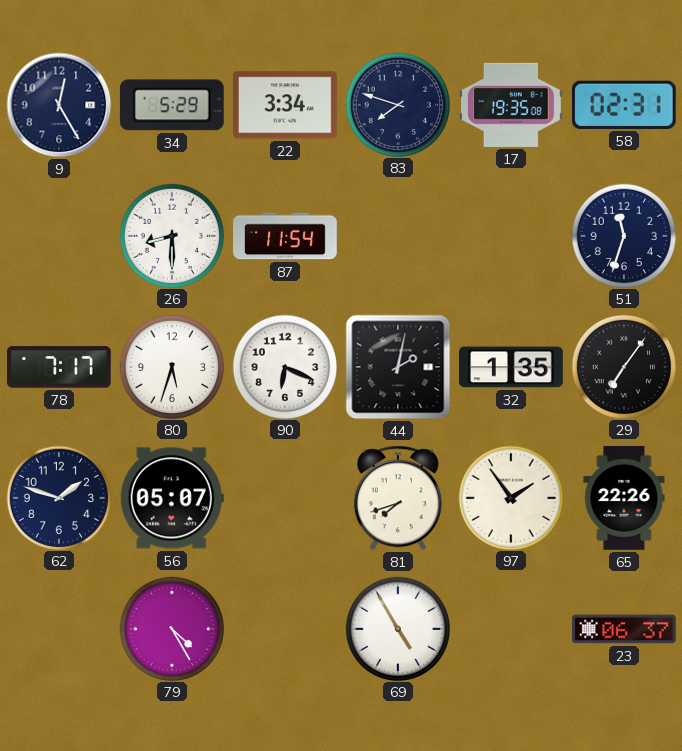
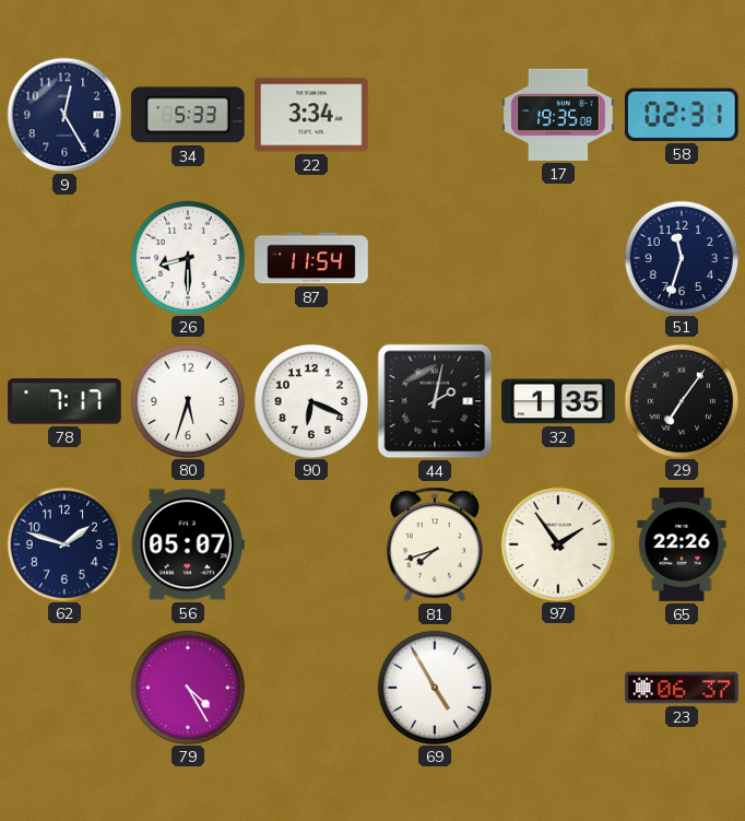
34: 5:29 -> 5:33 (188, 115)
83: 7:48 -> none (397, 104)
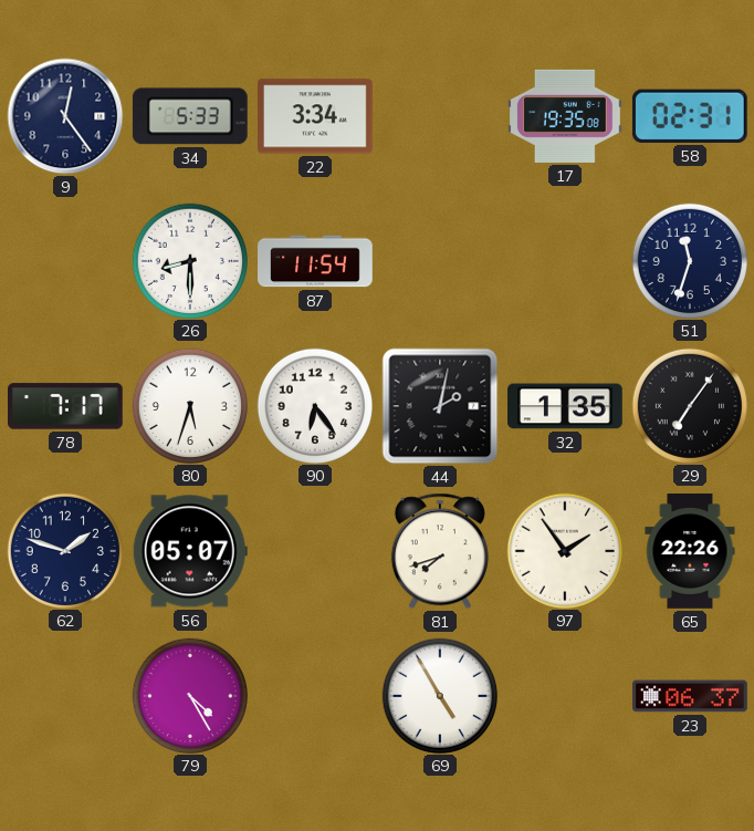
9: 12:25 -> 12:24 (65, 116)
90: 6:19 -> 6:24 (314, 405)
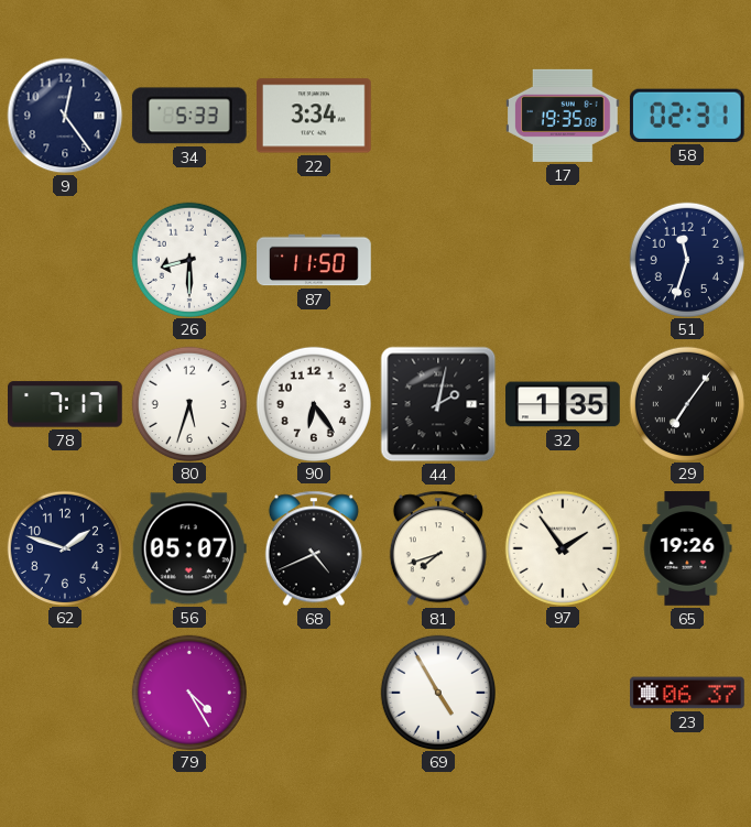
87: 11:54 -> 11:50 (314, 260)
68: none -> 4:41 (314, 548)
65: 22:26 -> 19:26 (687, 548)
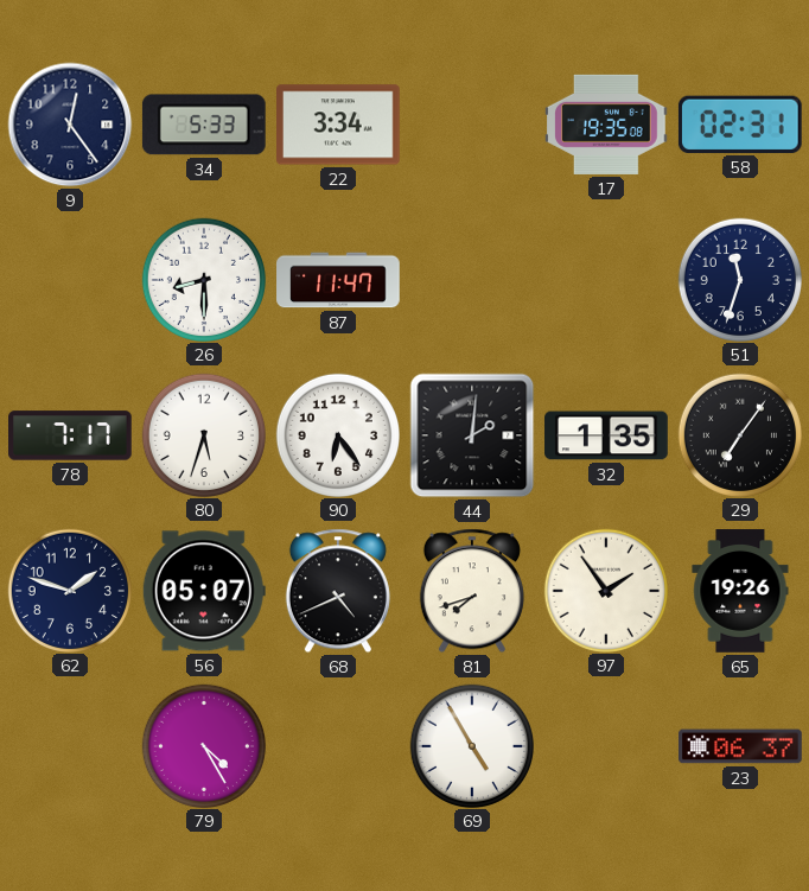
87: 11:50 -> 11:47 (338, 280)
44: 2:02 -> 2:01 (472, 435)
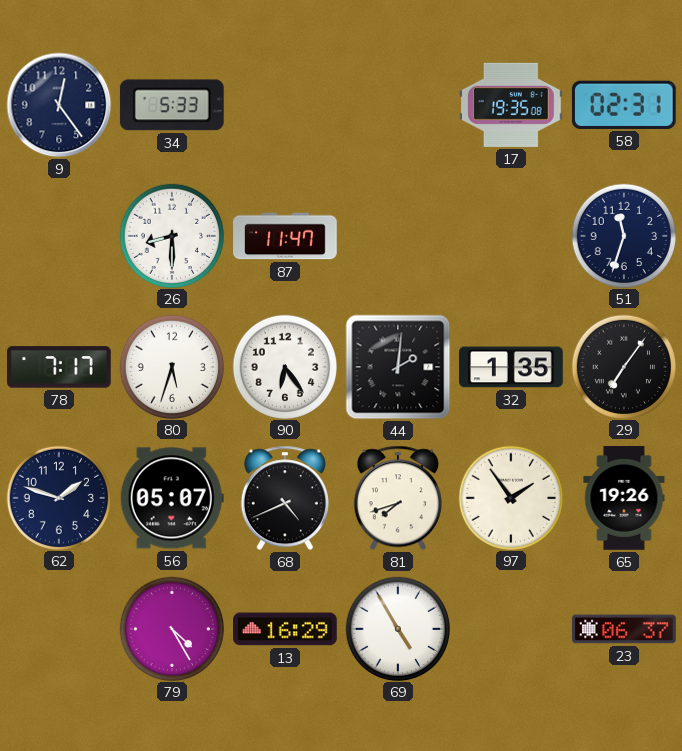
22: 3:34 -> none (339, 125)
13: none -> 16:29 (286, 629)
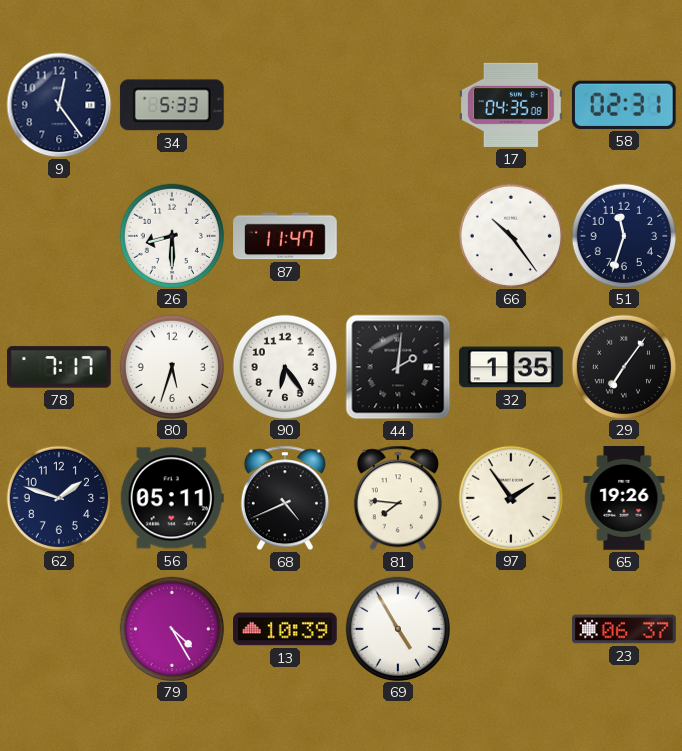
17: 19:35 -> 04:35 (512, 105)
66: none -> 10:24 (510, 235)
56: 05:07 -> 05:11 (172, 498)
81: 7:42 -> 7:46 (398, 498)
13: 16:29 -> 10:39 (286, 629)
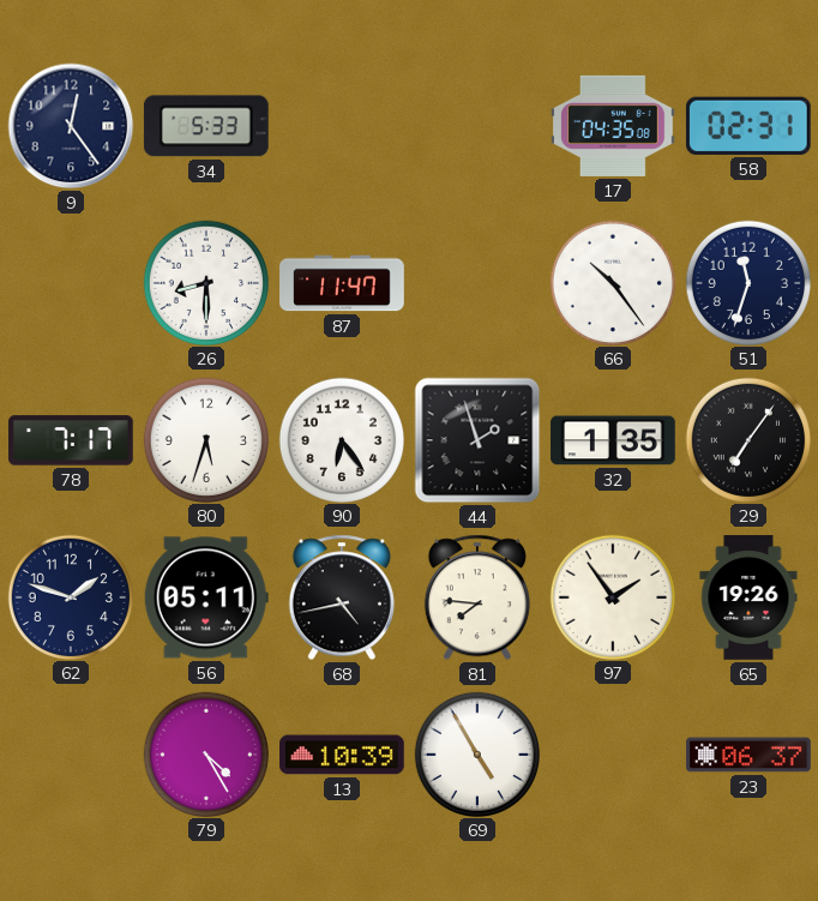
44: 2:01 -> 1:57 (477, 440)
68: 4:41 -> 4:43 (342, 597)
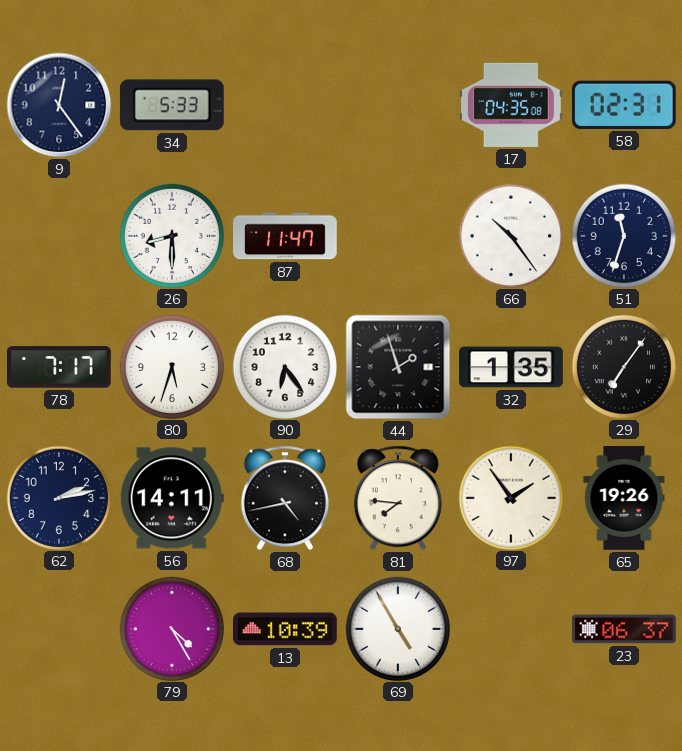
62: 1:48 -> 2:13 (58, 497)
56: 05:11 -> 14:11 (172, 498)
